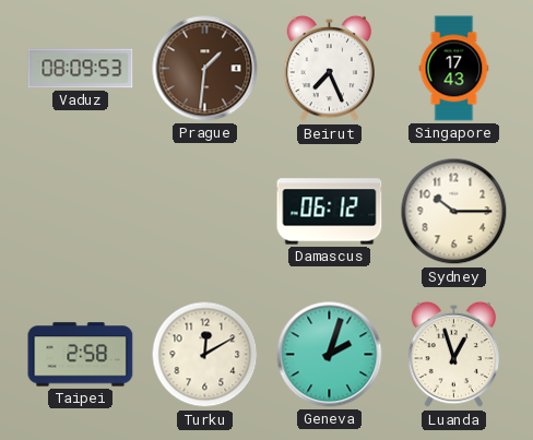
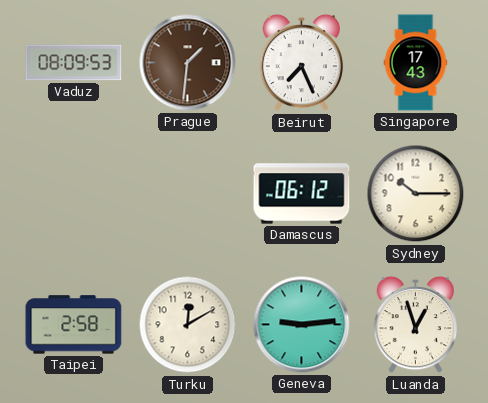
Geneva: 2:03 -> 9:14 (302, 325)
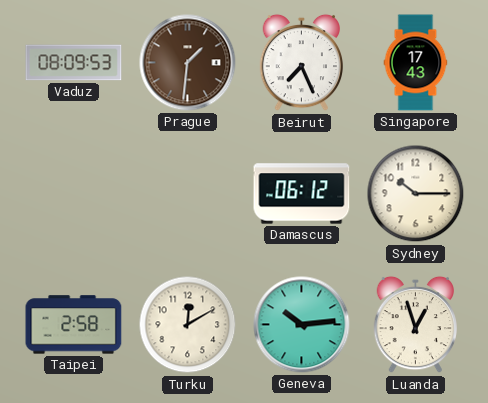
Geneva: 9:14 -> 10:14 (302, 325)
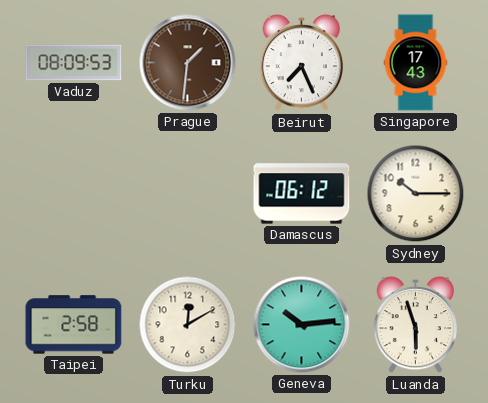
Luanda: 12:57 -> 5:57 (415, 325)
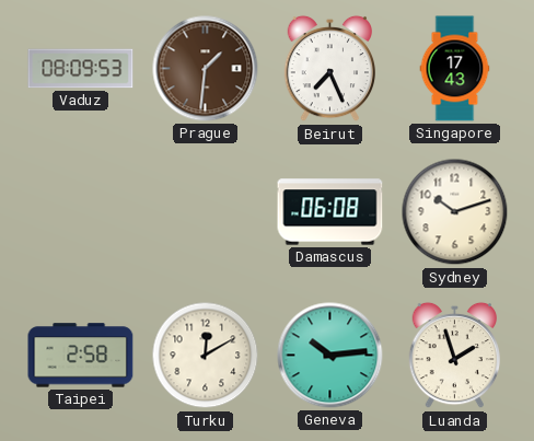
Damascus: 06:12 -> 06:08 (330, 212)
Sydney: 10:15 -> 10:12 (455, 212)
Luanda: 5:57 -> 1:57 (454, 356)
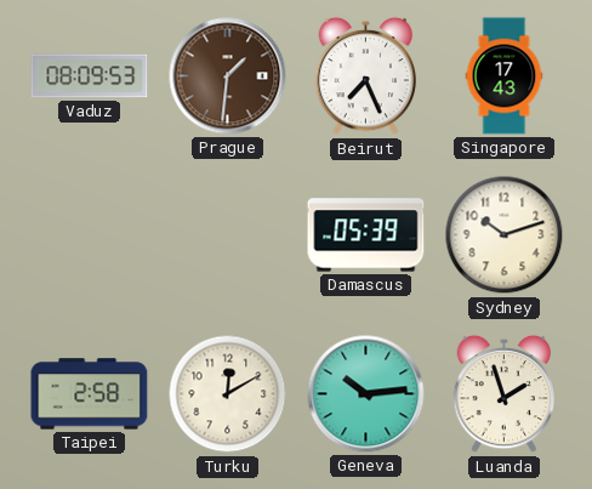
Damascus: 06:08 -> 05:39 (366, 235)
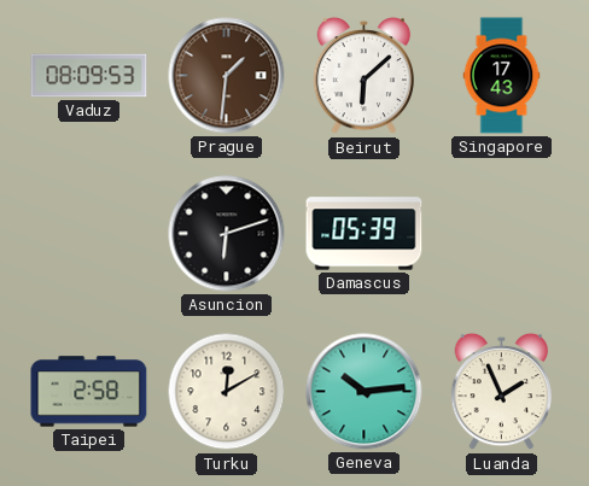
Beirut: 7:26 -> 6:08 (363, 76)
Asuncion: none -> 6:12 (227, 234)
Sydney: 10:12 -> none (505, 235)
Luanda: 1:57 -> 1:56 (501, 392)
